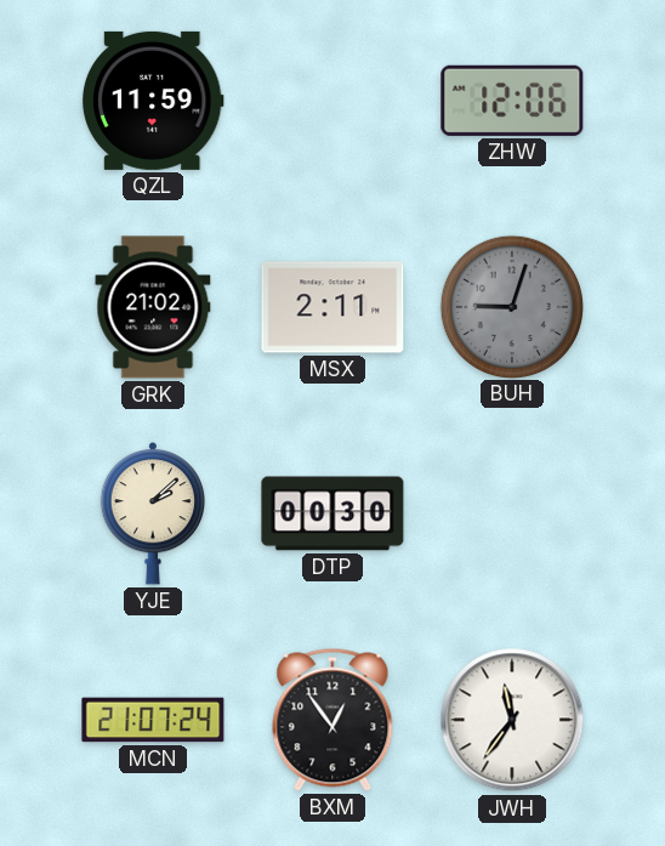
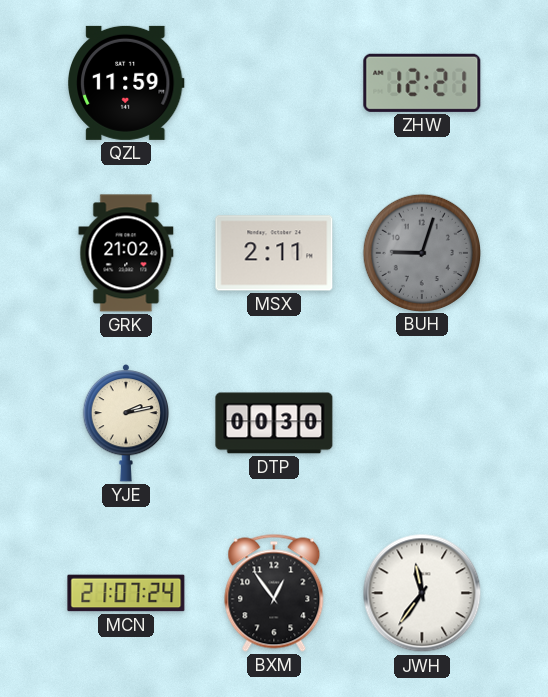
ZHW: 12:06 -> 12:21 (422, 83)
YJE: 2:08 -> 2:13 (126, 424)
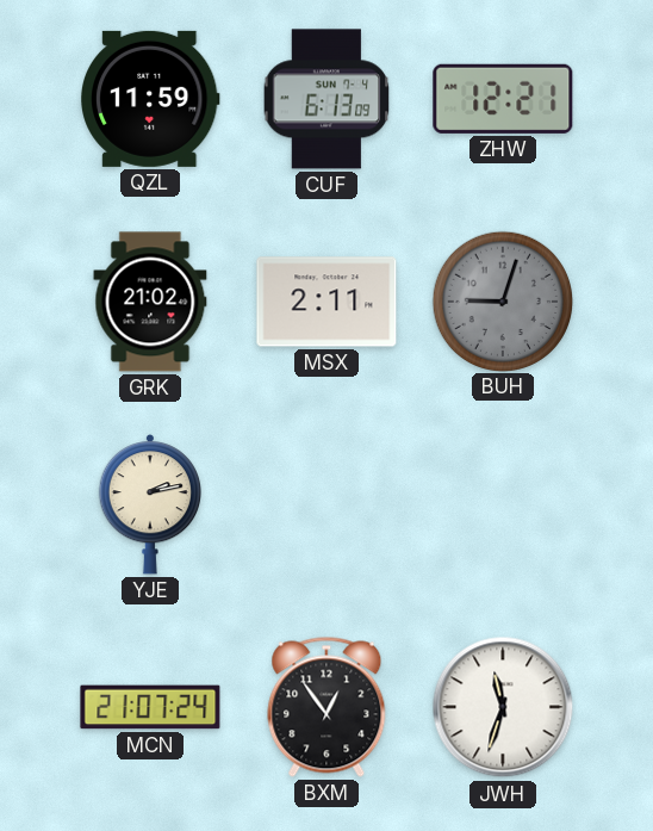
CUF: none -> 6:13 (326, 99)
DTP: 00:30 -> none (274, 423)
JWH: 11:36 -> 11:33 (503, 707)
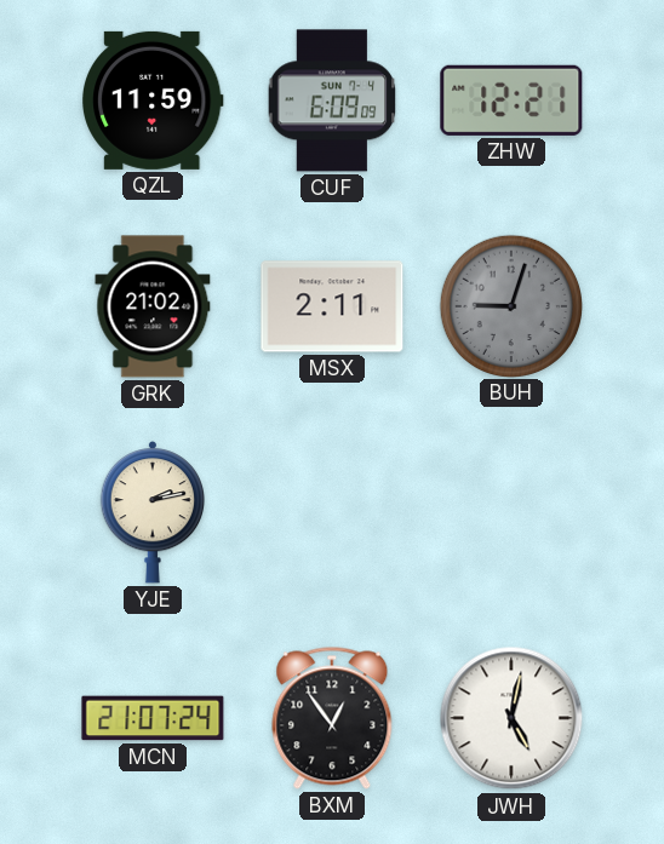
CUF: 6:13 -> 6:09 (332, 101)
JWH: 11:33 -> 5:02 (511, 718)
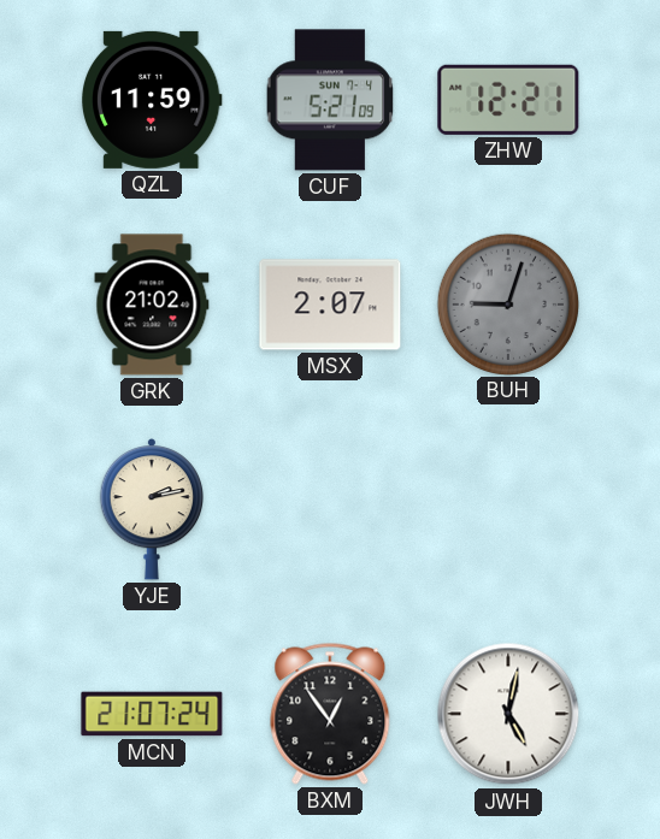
CUF: 6:09 -> 5:21 (330, 100)
MSX: 2:11 -> 2:07 (330, 305)
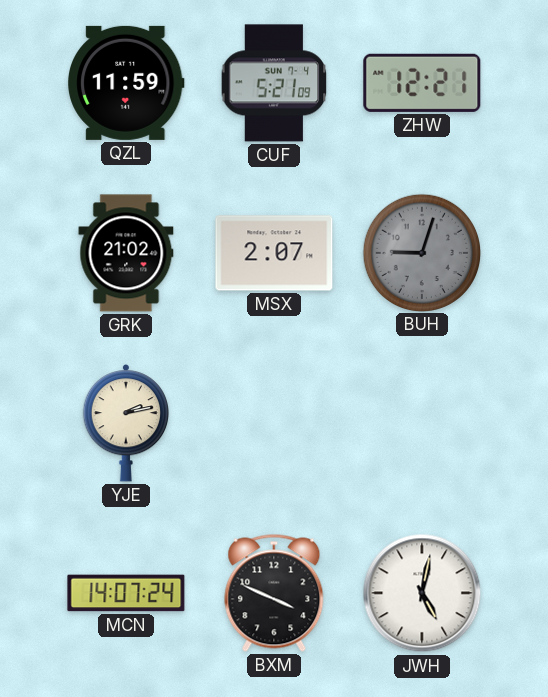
MCN: 21:07 -> 14:07 (126, 593)
BXM: 12:54 -> 3:49 (274, 593)
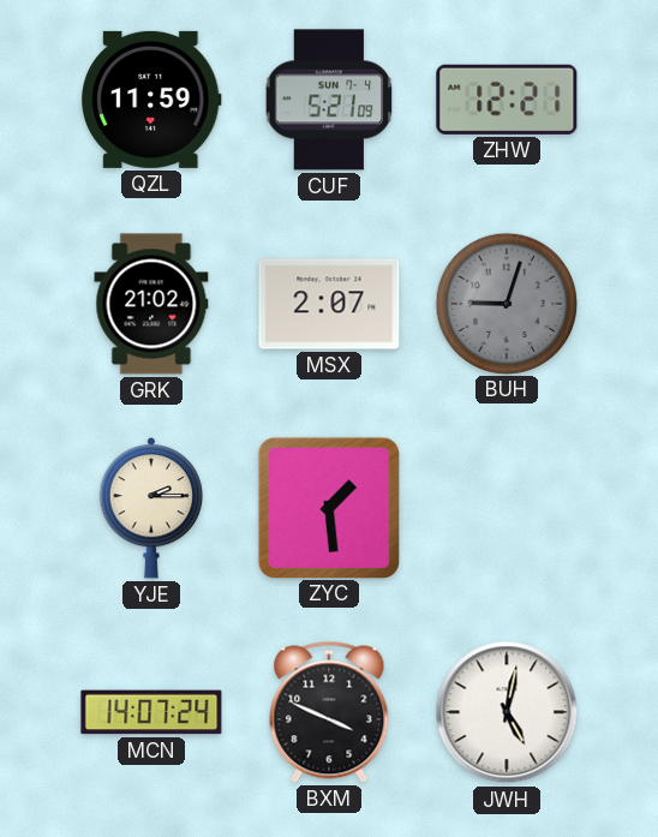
YJE: 2:13 -> 2:15 (151, 509)
ZYC: none -> 1:29 (328, 507)
